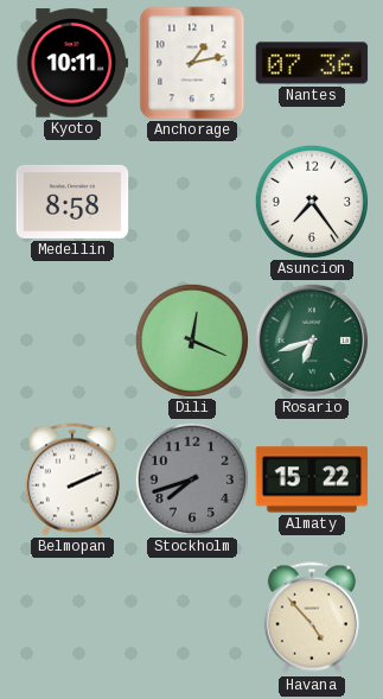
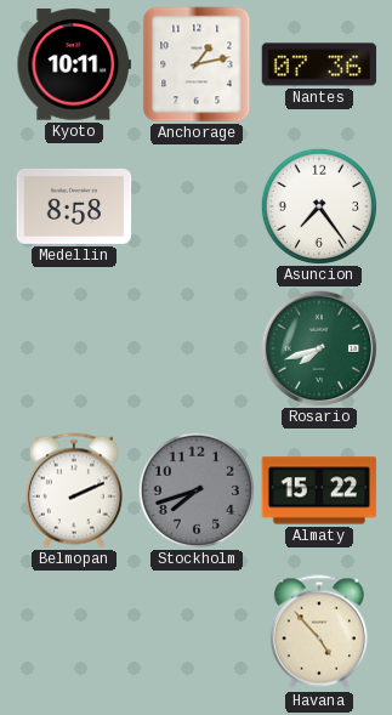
Dili: 12:19 -> none (191, 339)
Rosario: 6:42 -> 7:42 (319, 348)
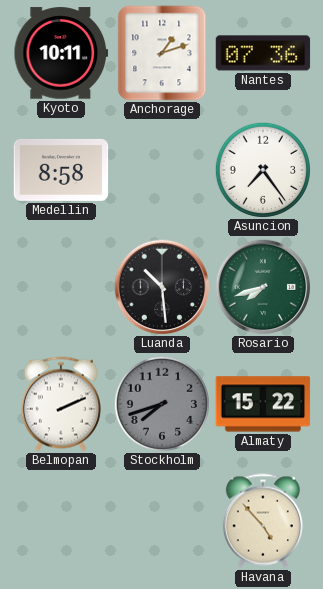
Anchorage: 1:13 -> 1:12 (162, 53)
Luanda: none -> 10:29 (162, 287)
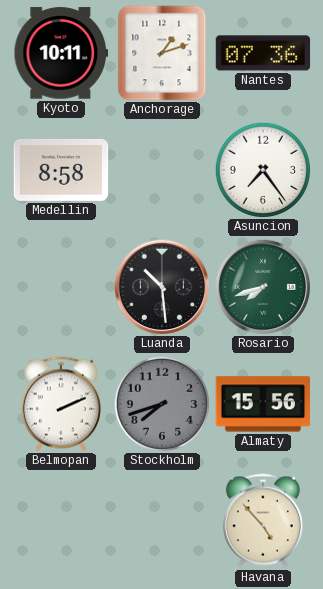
Almaty: 15:22 -> 15:56 (263, 404)
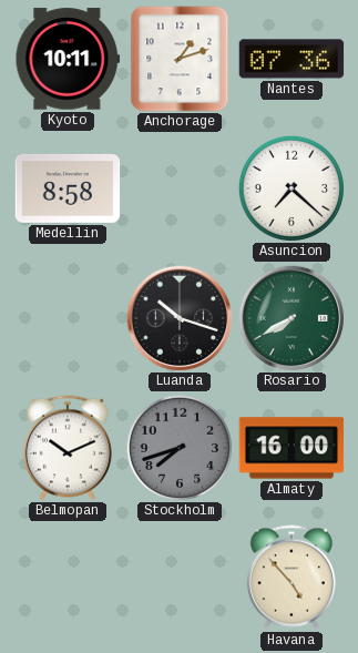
Asuncion: 7:24 -> 7:22 (290, 187)
Luanda: 10:29 -> 10:18 (180, 318)
Rosario: 7:42 -> 7:40 (291, 318)
Belmopan: 2:11 -> 10:11 (68, 448)
Almaty: 15:56 -> 16:00 (291, 448)
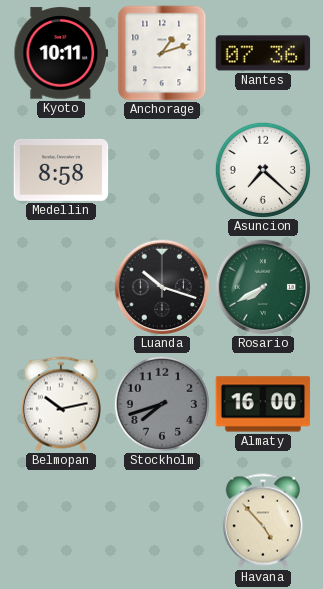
Belmopan: 10:11 -> 10:13 (61, 404)
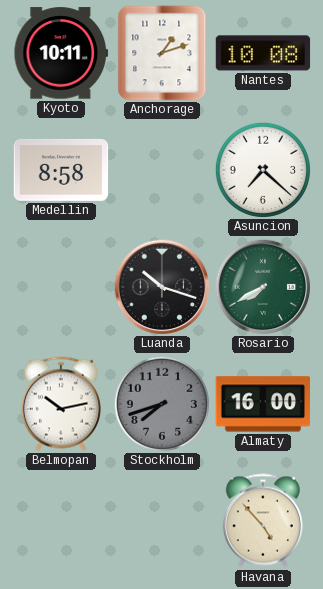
Nantes: 07:36 -> 10:08 (263, 53)
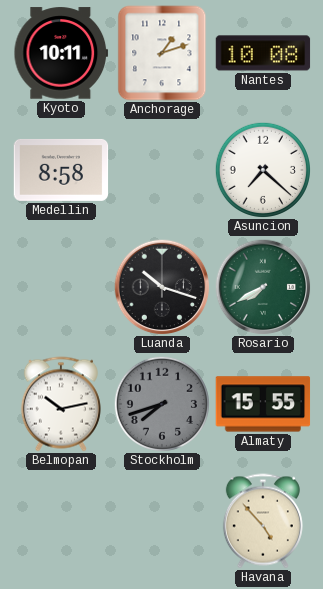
Almaty: 16:00 -> 15:55 (263, 404)
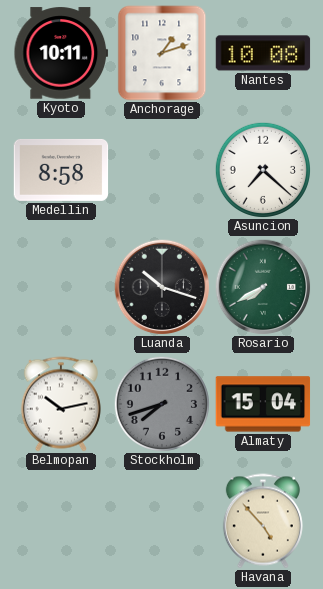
Almaty: 15:55 -> 15:04 (263, 404)
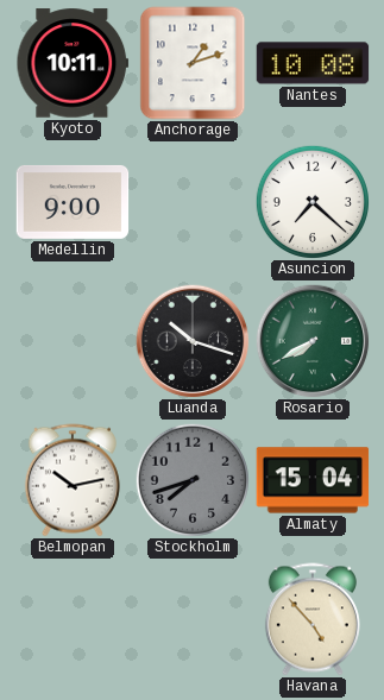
Medellin: 8:58 -> 9:00 (73, 202)
